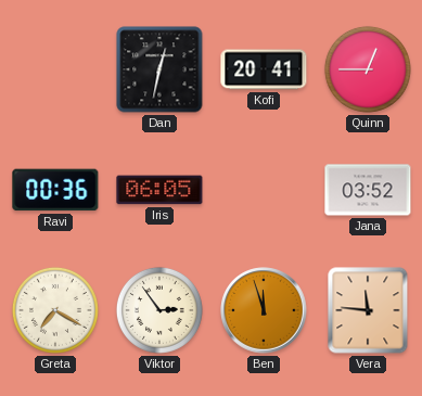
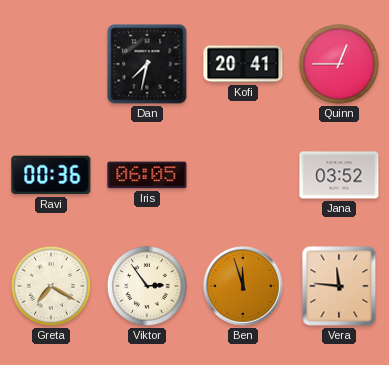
Dan: 12:32 -> 7:32 (147, 64)
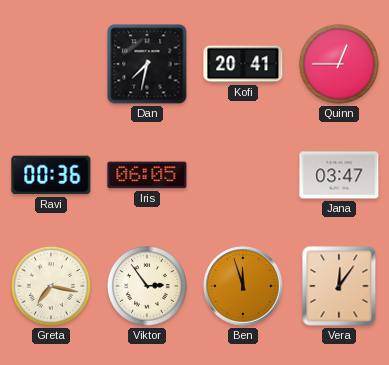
Jana: 03:52 -> 03:47 (339, 175)
Greta: 7:20 -> 7:17 (51, 286)
Vera: 11:46 -> 12:06 (339, 286)
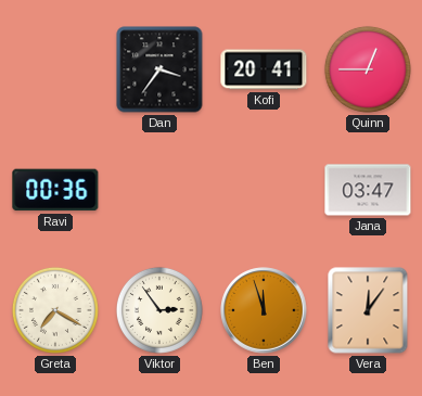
Dan: 7:32 -> 3:36 (159, 69)
Iris: 06:05 -> none (147, 175)
Greta: 7:17 -> 7:20 (55, 310)
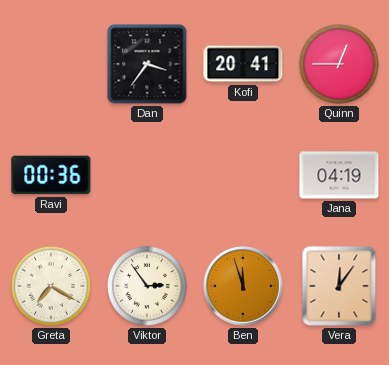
Jana: 03:47 -> 04:19 (339, 175)
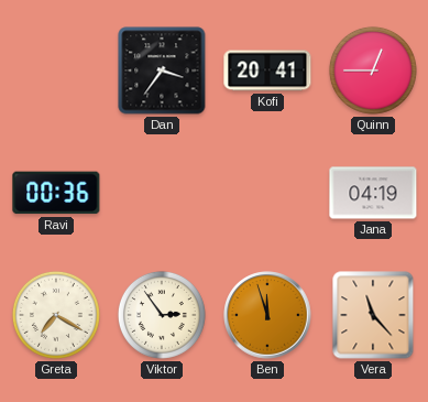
Vera: 12:06 -> 11:23 (373, 315)
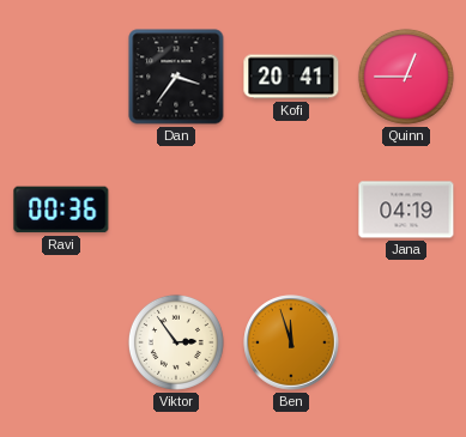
Greta: 7:20 -> none (56, 315)
Vera: 11:23 -> none (373, 315)
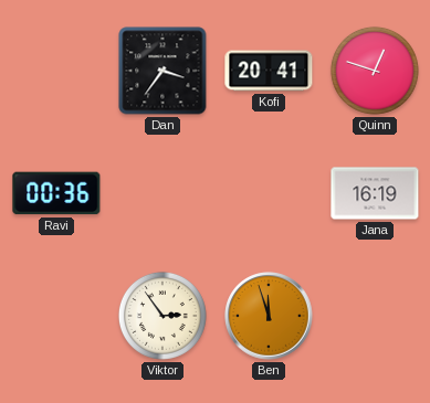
Quinn: 12:45 -> 12:48 (375, 71)
Jana: 04:19 -> 16:19 (375, 193)
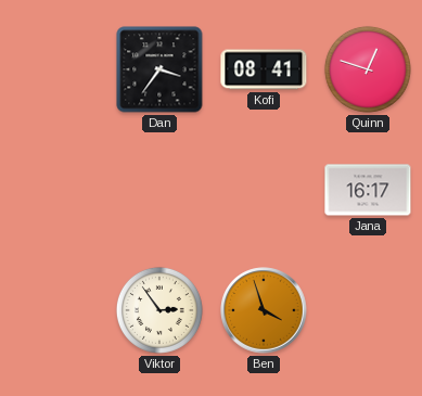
Kofi: 20:41 -> 08:41 (264, 69)
Ravi: 00:36 -> none (56, 193)
Jana: 16:19 -> 16:17 (368, 190)
Ben: 11:57 -> 3:57 (264, 310)
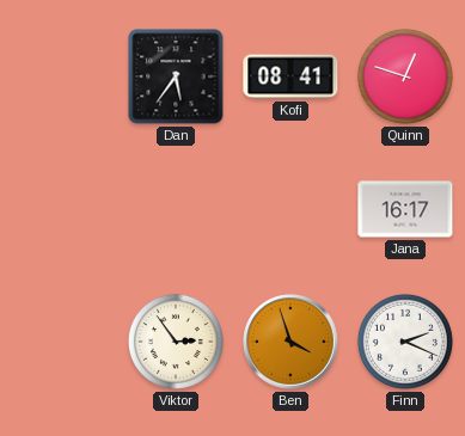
Dan: 3:36 -> 5:36 (176, 76)
Finn: none -> 2:19 (405, 342)
